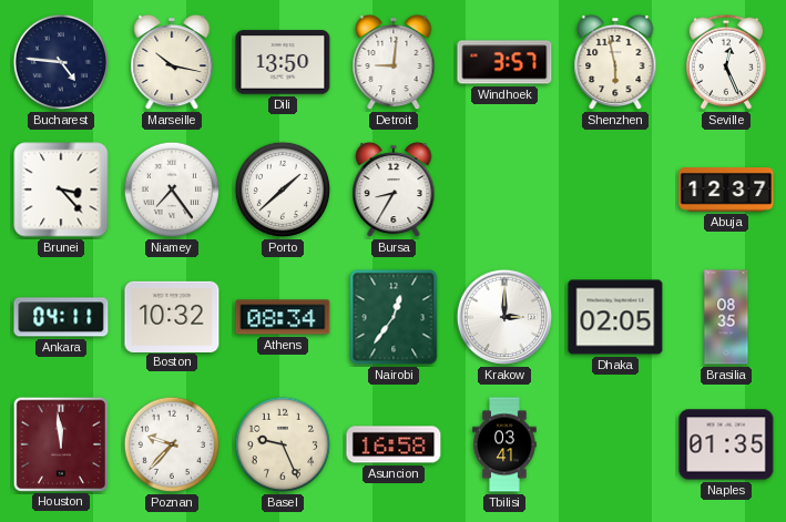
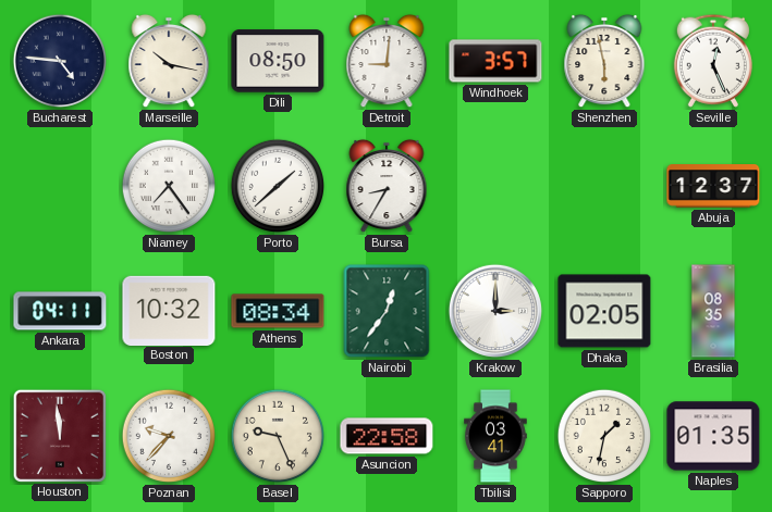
Dili: 13:50 -> 08:50 (278, 61)
Brunei: 3:23 -> none (61, 190)
Asuncion: 16:58 -> 22:58 (387, 436)
Sapporo: none -> 1:32 (604, 436)
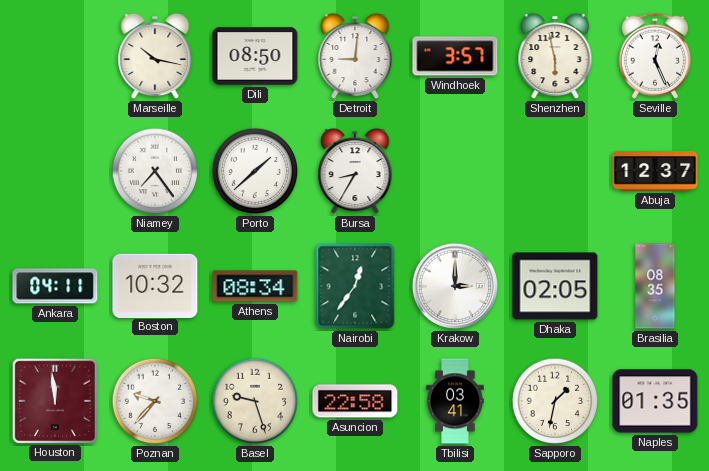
Bucharest: 4:46 -> none (60, 61)
Basel: 9:26 -> 9:27 (255, 401)
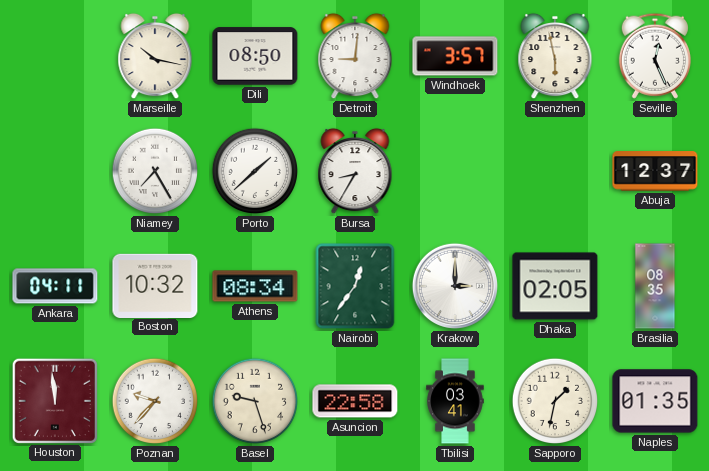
Niamey: 7:24 -> 7:25 (155, 171)
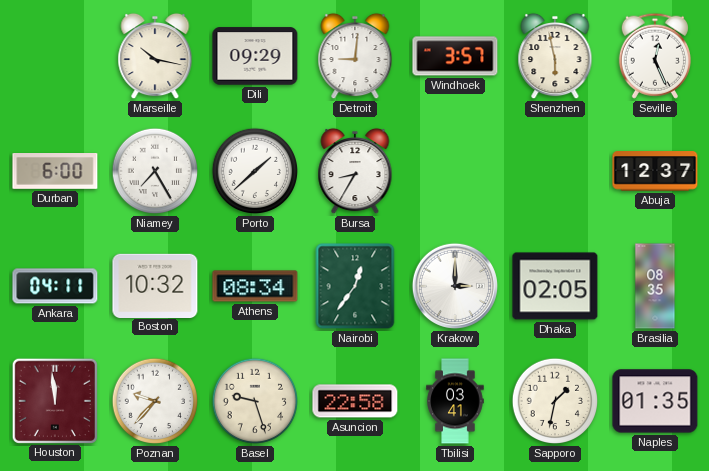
Dili: 08:50 -> 09:29 (255, 56)
Durban: none -> 6:00 (55, 172)
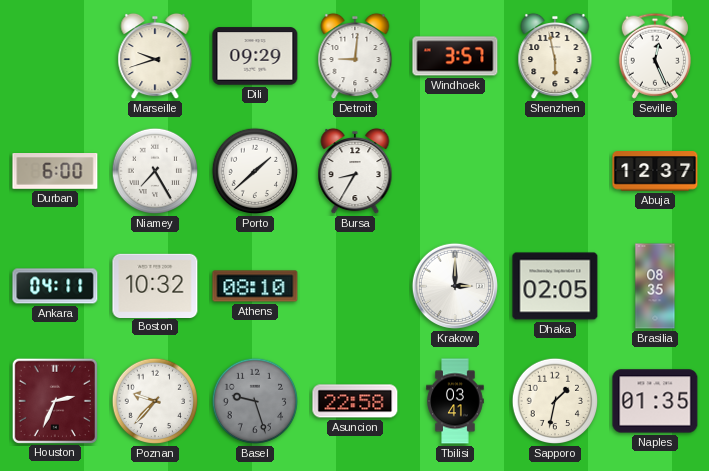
Marseille: 10:17 -> 9:42 (155, 56)
Athens: 08:34 -> 08:10 (255, 286)
Nairobi: 12:36 -> none (355, 286)
Houston: 11:59 -> 2:34 (54, 400)
Basel dial: cream -> grey (255, 401)
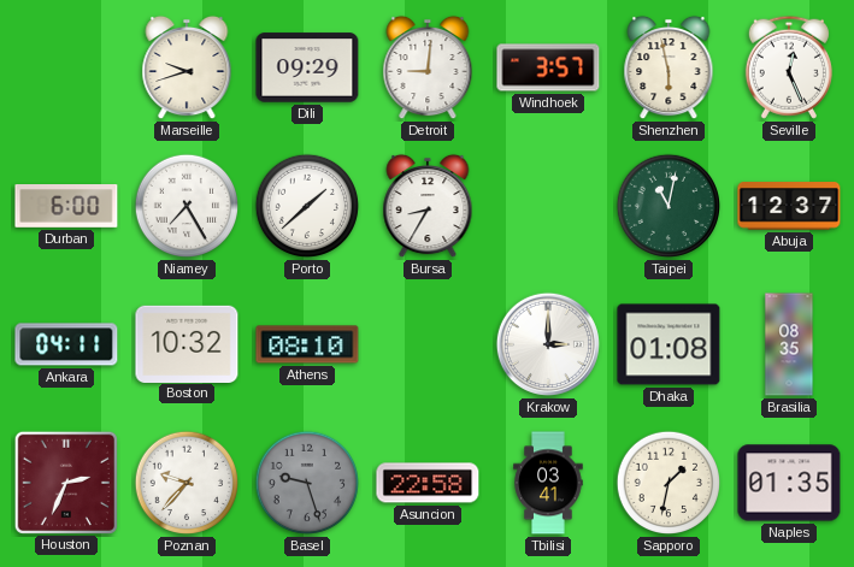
Taipei: none -> 11:02 (669, 206)
Dhaka: 02:05 -> 01:08 (669, 344)
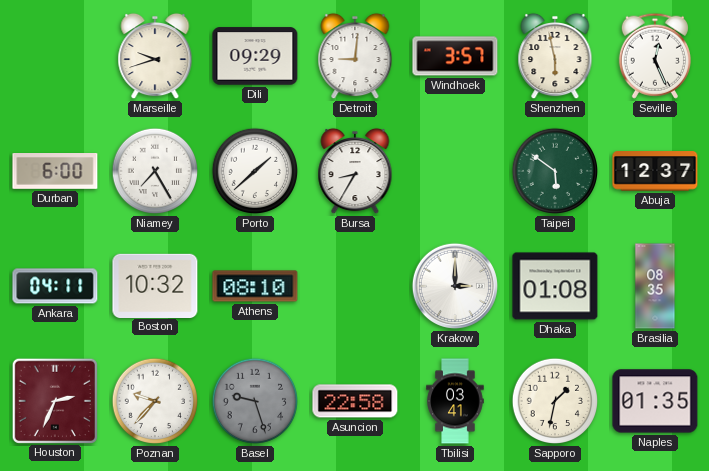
Taipei: 11:02 -> 5:51 (555, 171)
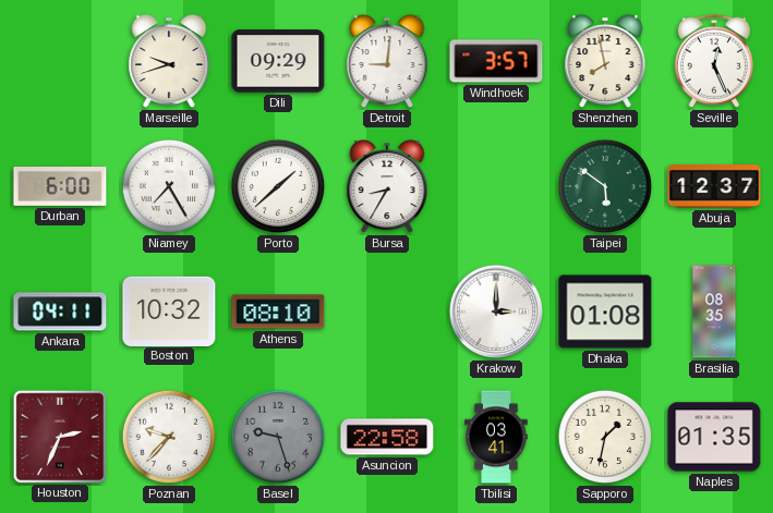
Shenzhen: 5:58 -> 7:58 (605, 61)
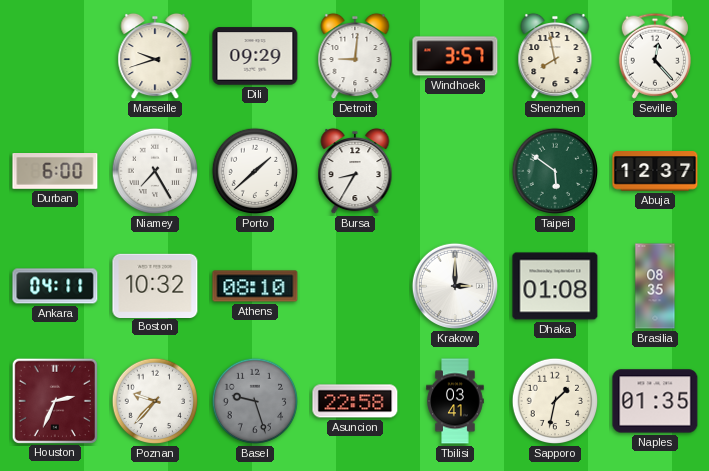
Seville: 12:26 -> 12:23 (655, 56)
